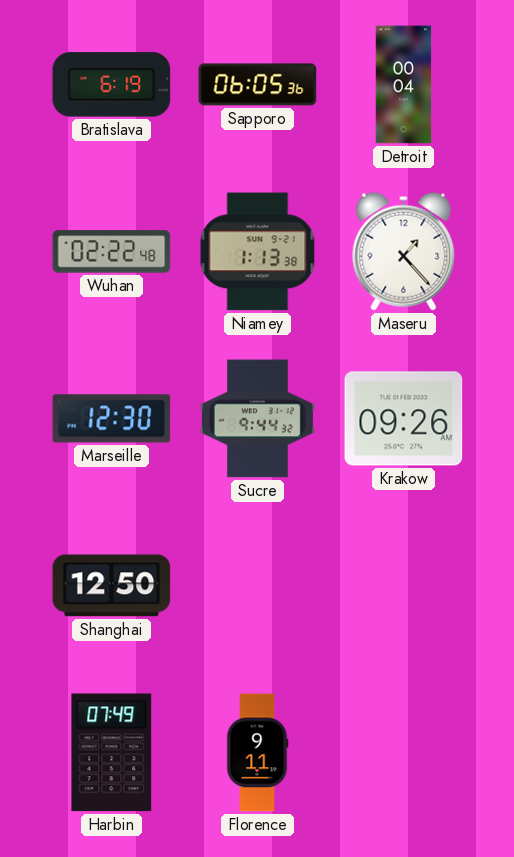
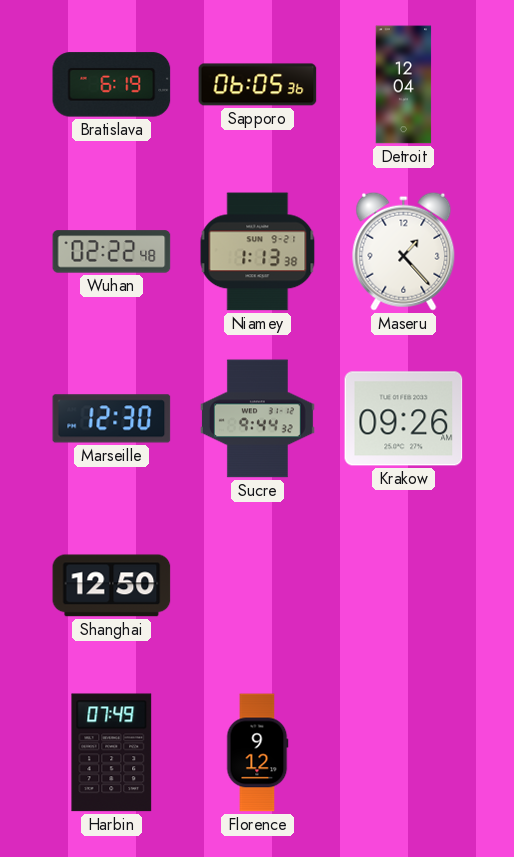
Detroit: 00:04 -> 12:04 (404, 85)
Florence: 9:11 -> 9:12 (258, 753)
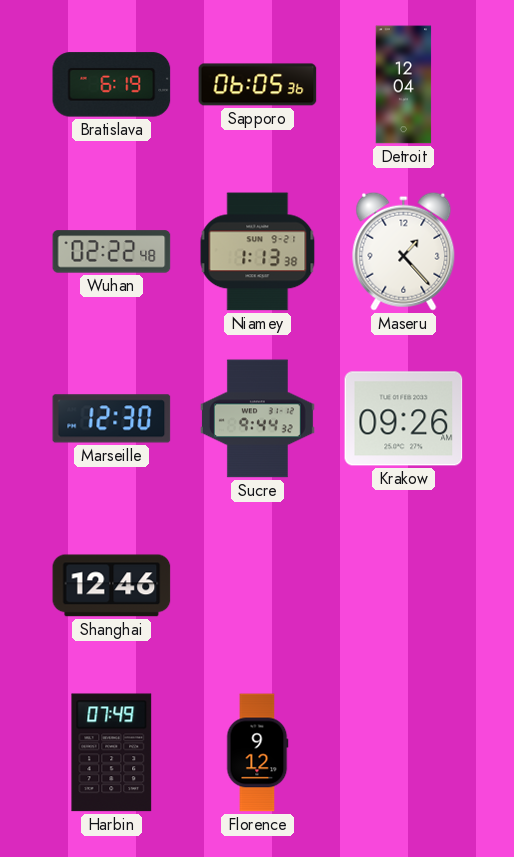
Shanghai: 12:50 -> 12:46 (112, 586)
